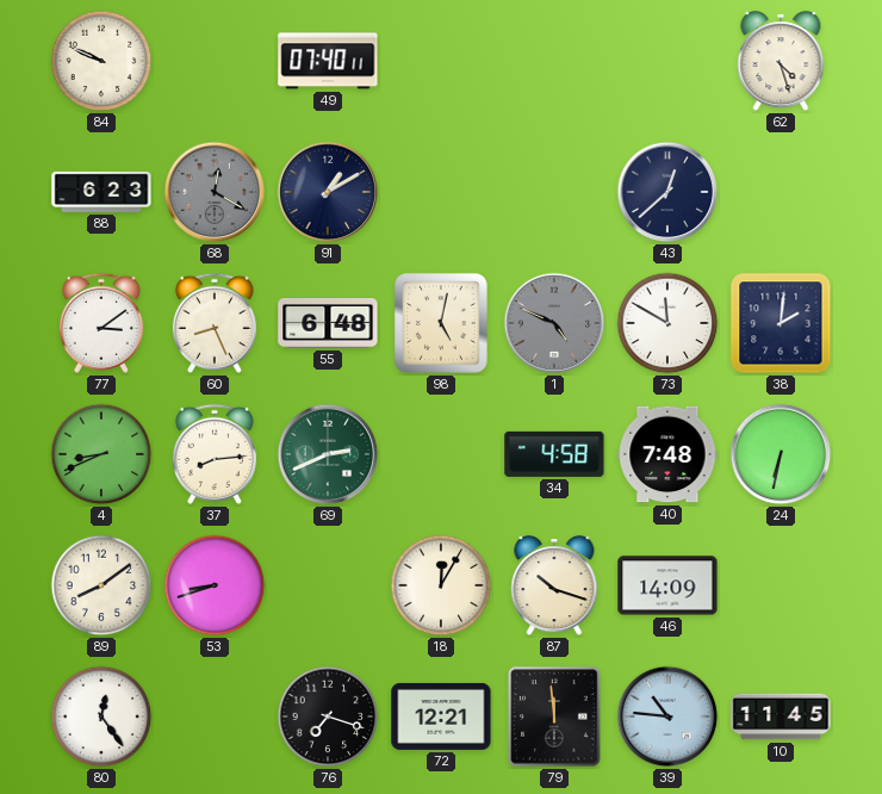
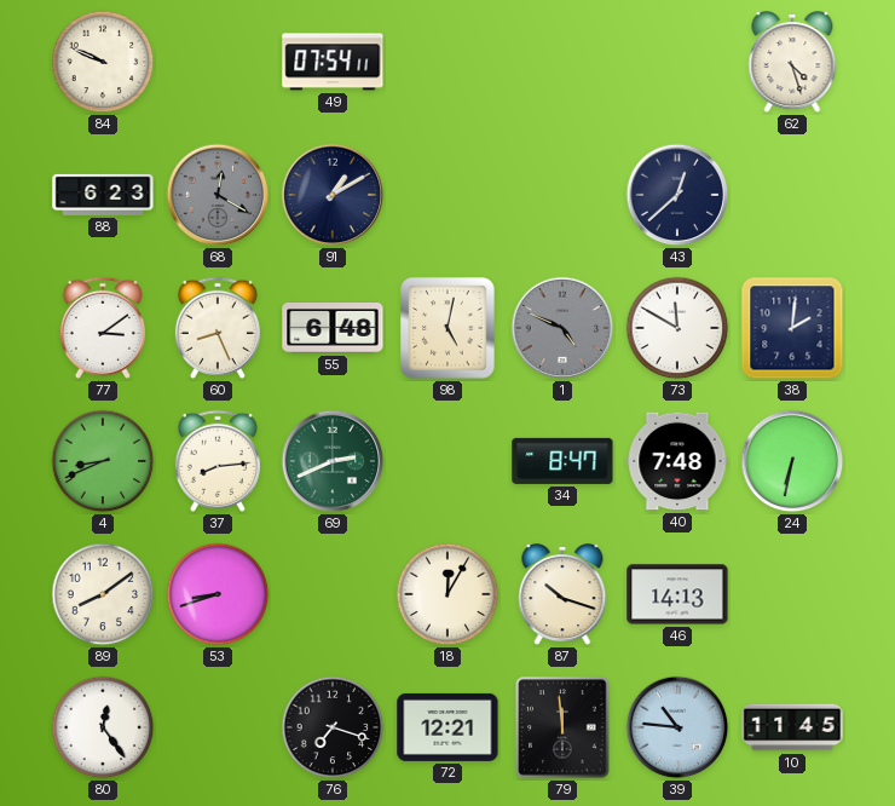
49: 07:40 -> 07:54 (333, 62)
34: 4:58 -> 8:47 (562, 461)
46: 14:09 -> 14:13 (677, 594)
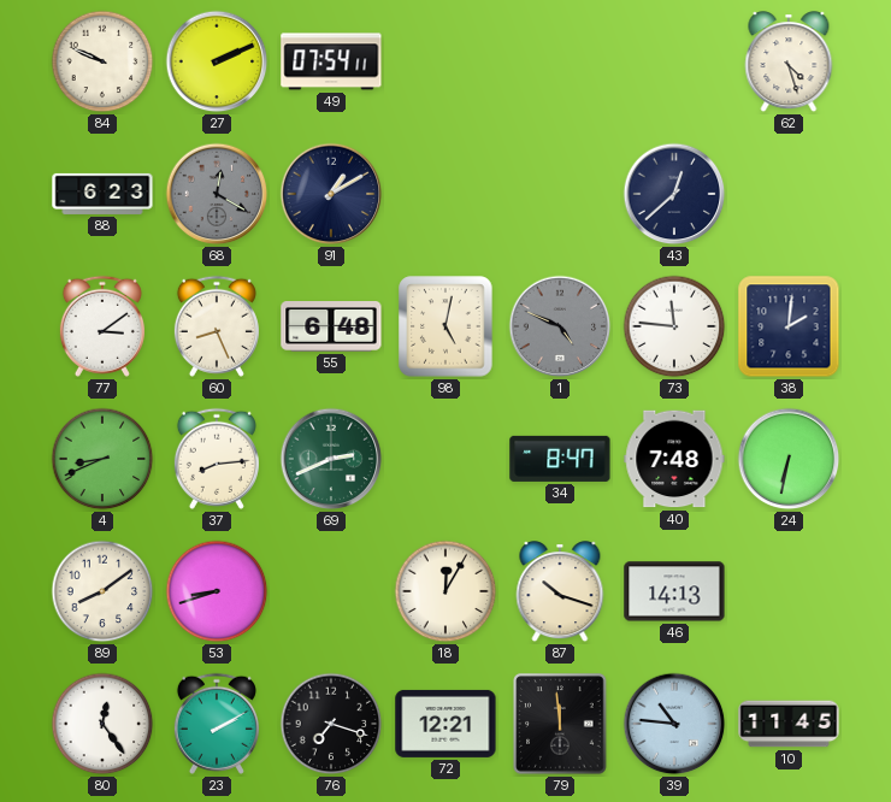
27: none -> 2:11 (217, 61)
73: 11:50 -> 11:46 (674, 326)
23: none -> 2:10 (217, 724)
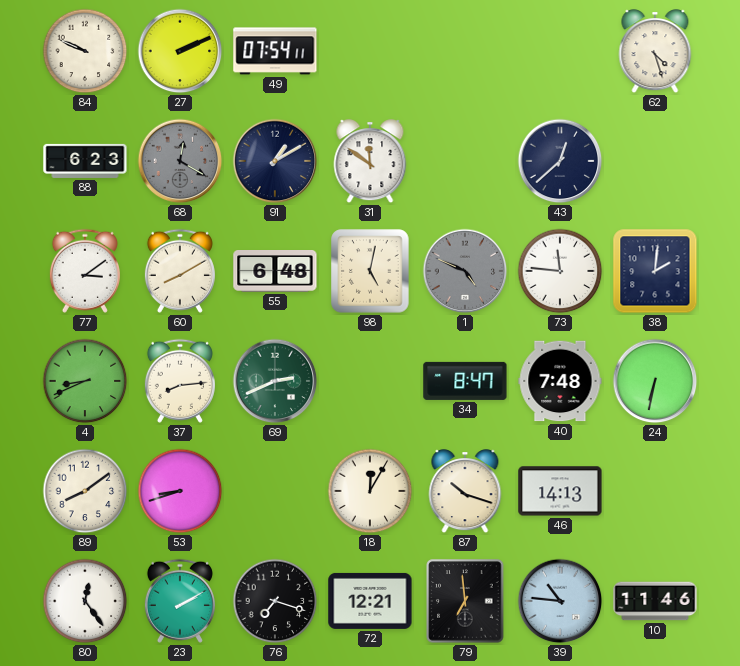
31: none -> 11:51 (370, 162)
60: 8:26 -> 8:10 (180, 271)
79: 11:59 -> 6:59 (465, 601)
10: 11:45 -> 11:46 (655, 601)
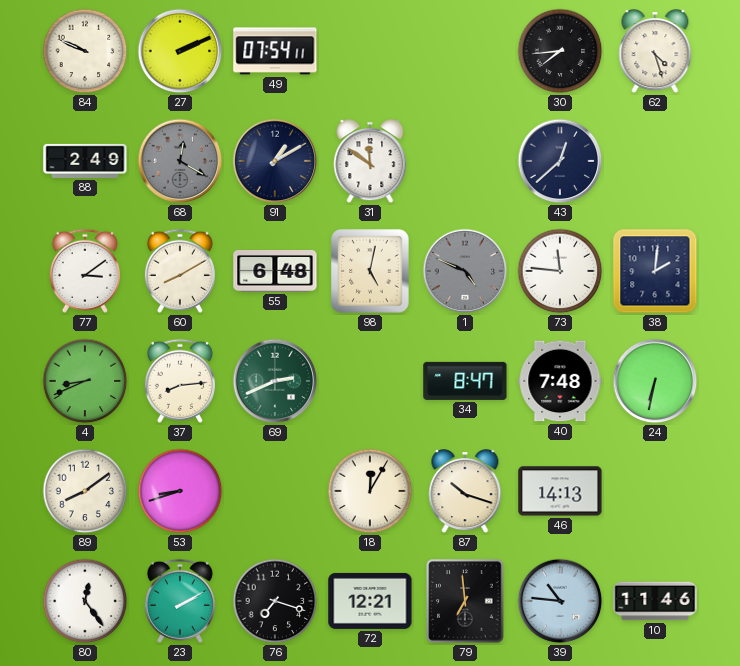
30: none -> 7:44 (560, 51)
88: 6:23 -> 2:49 (85, 161)
